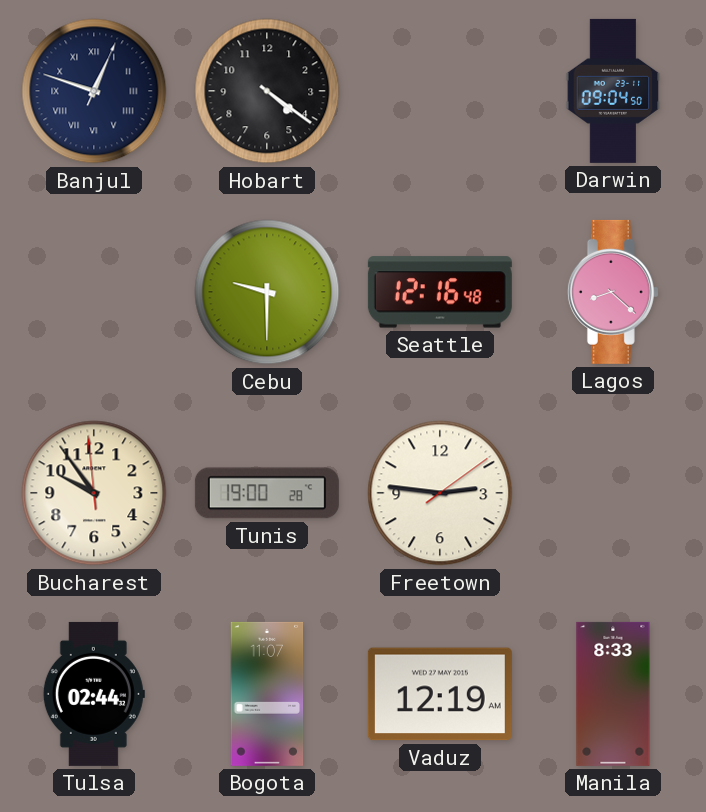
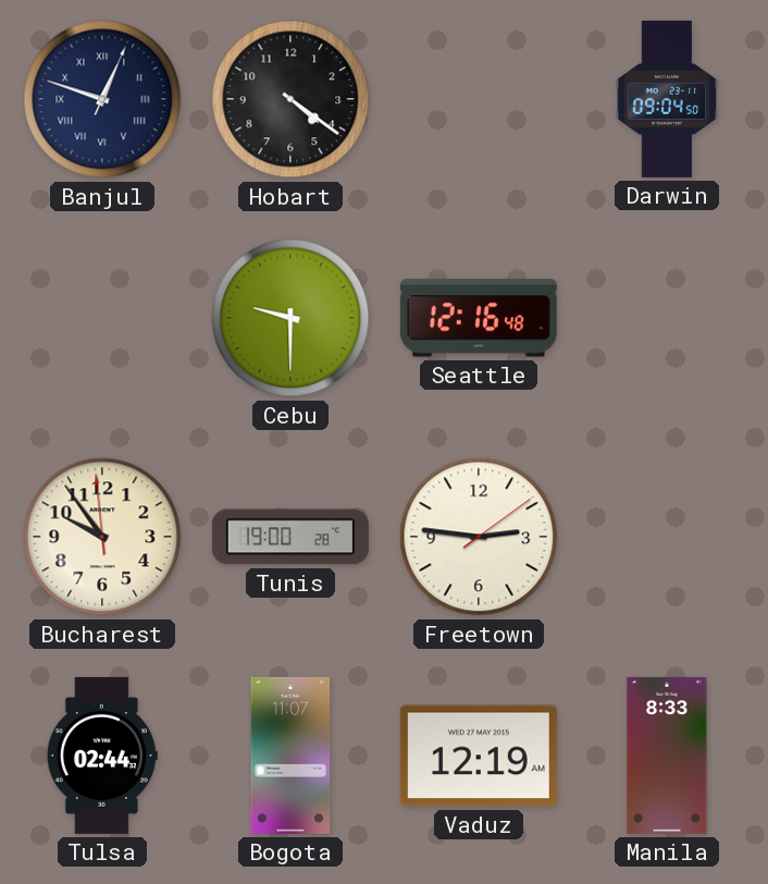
Lagos: 8:22 -> none (613, 292)
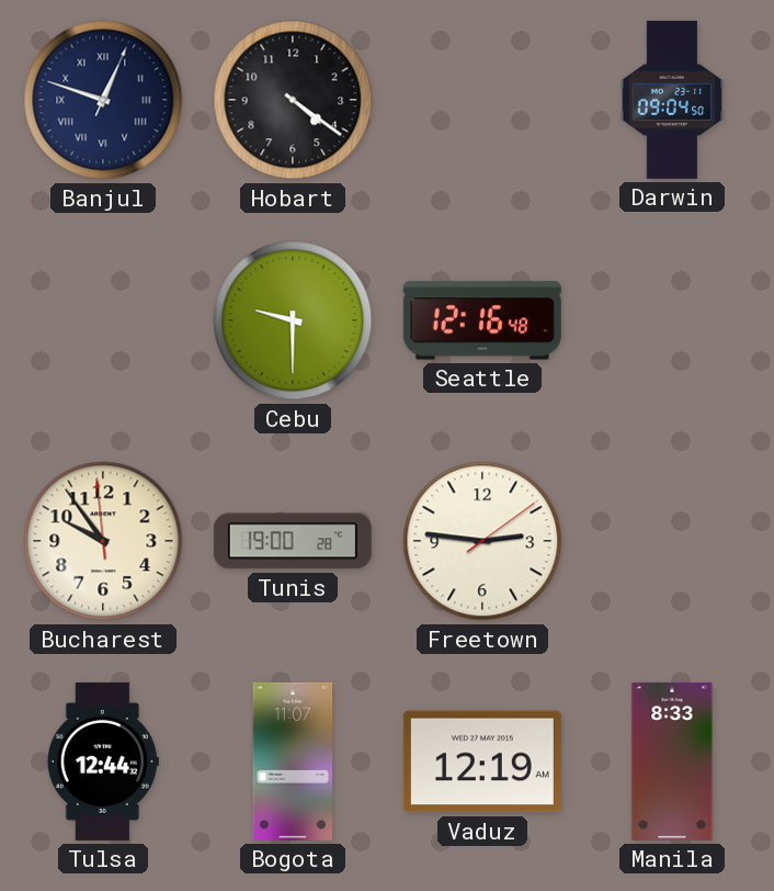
Tulsa: 02:44 -> 12:44 (103, 762)
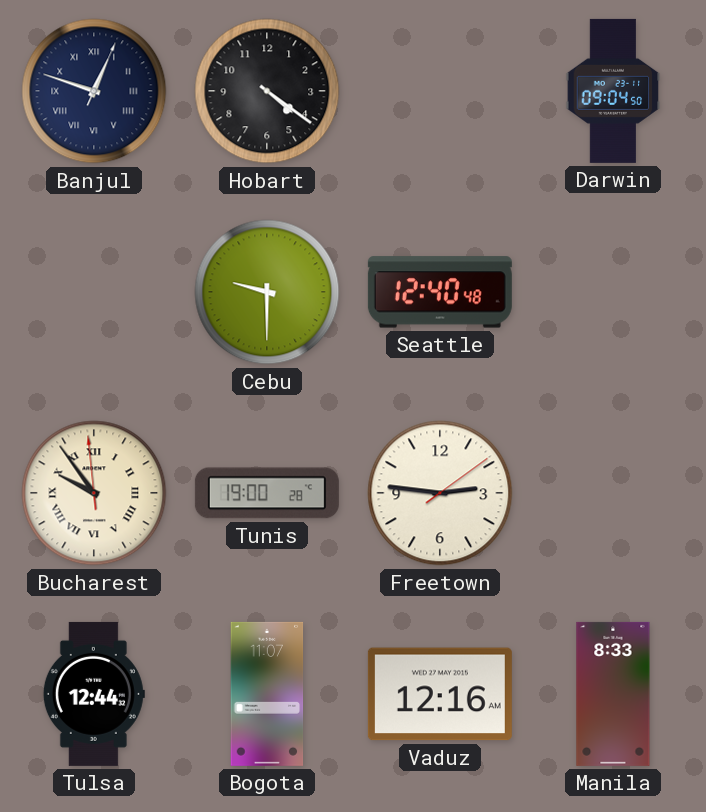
Seattle: 12:16 -> 12:40 (440, 292)
Bucharest numerals: Arabic -> Roman (94, 493)
Vaduz: 12:19 -> 12:16 (440, 694)
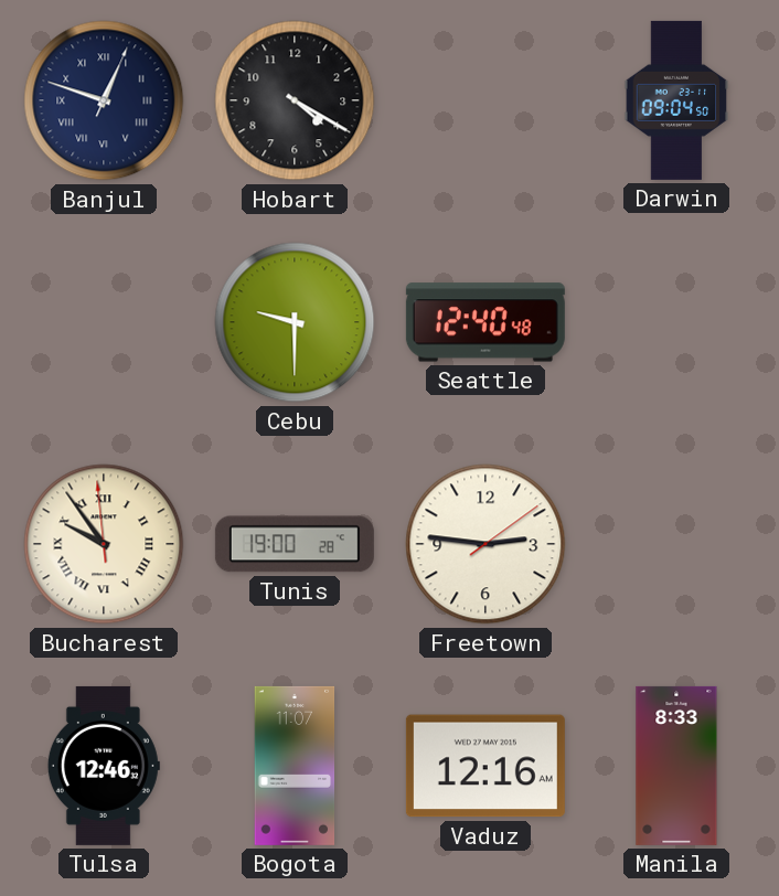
Hobart: 4:21 -> 4:20 (295, 100)
Tulsa: 12:44 -> 12:46 (104, 766)
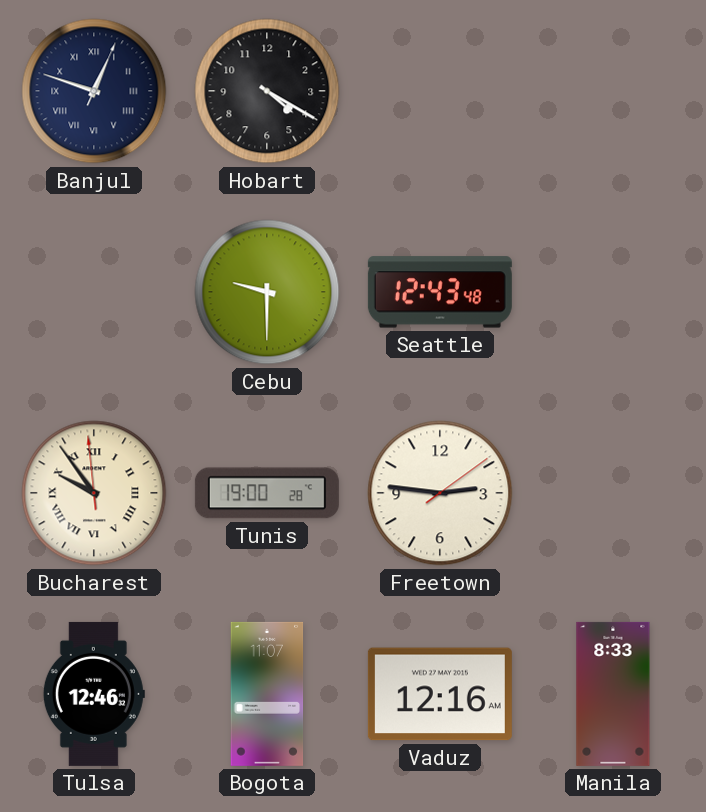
Darwin: 09:04 -> none (676, 100)
Seattle: 12:40 -> 12:43 (440, 292)
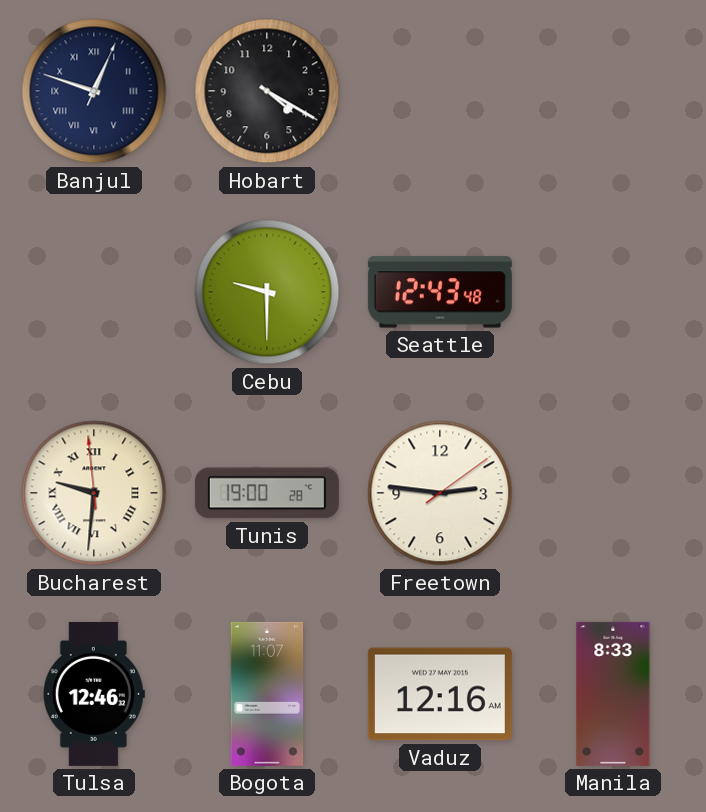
Bucharest: 9:53 -> 9:30 (94, 493)
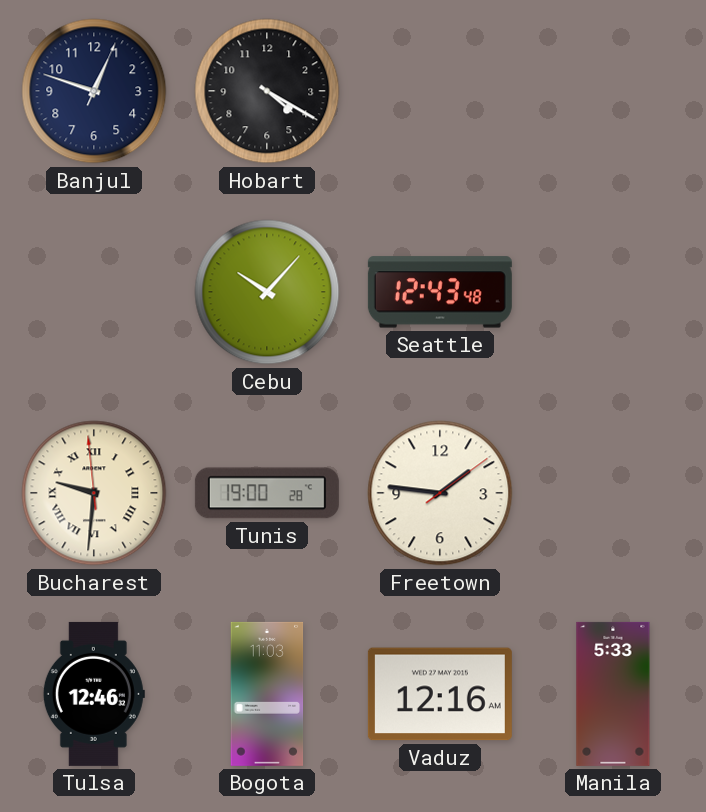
Banjul numerals: Roman -> Arabic (94, 91)
Cebu: 9:30 -> 10:07 (267, 292)
Freetown: 2:46 -> 1:46 (440, 493)
Bogota: 11:07 -> 11:03 (267, 694)
Manila: 8:33 -> 5:33 (613, 694)
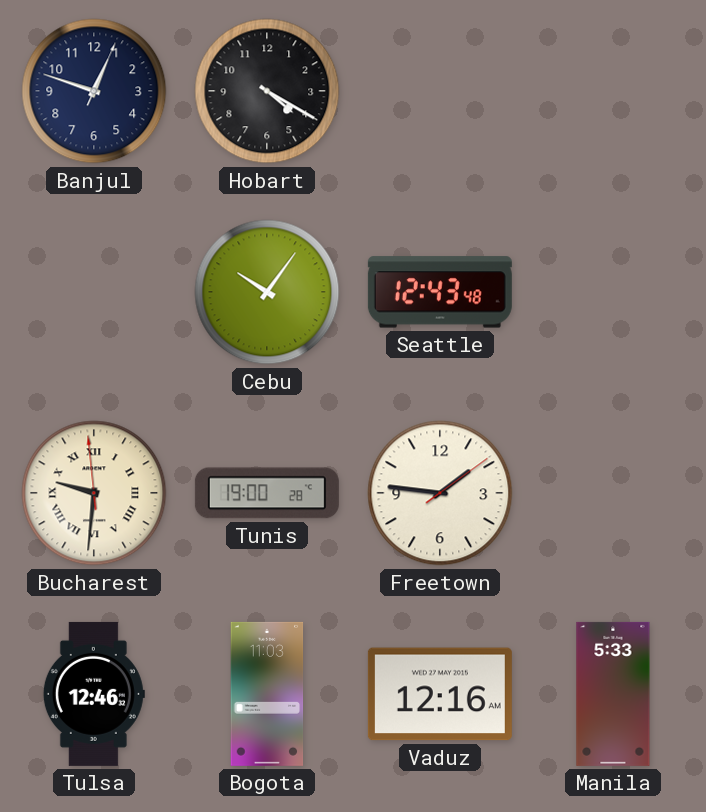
Cebu: 10:07 -> 10:06 (267, 292)
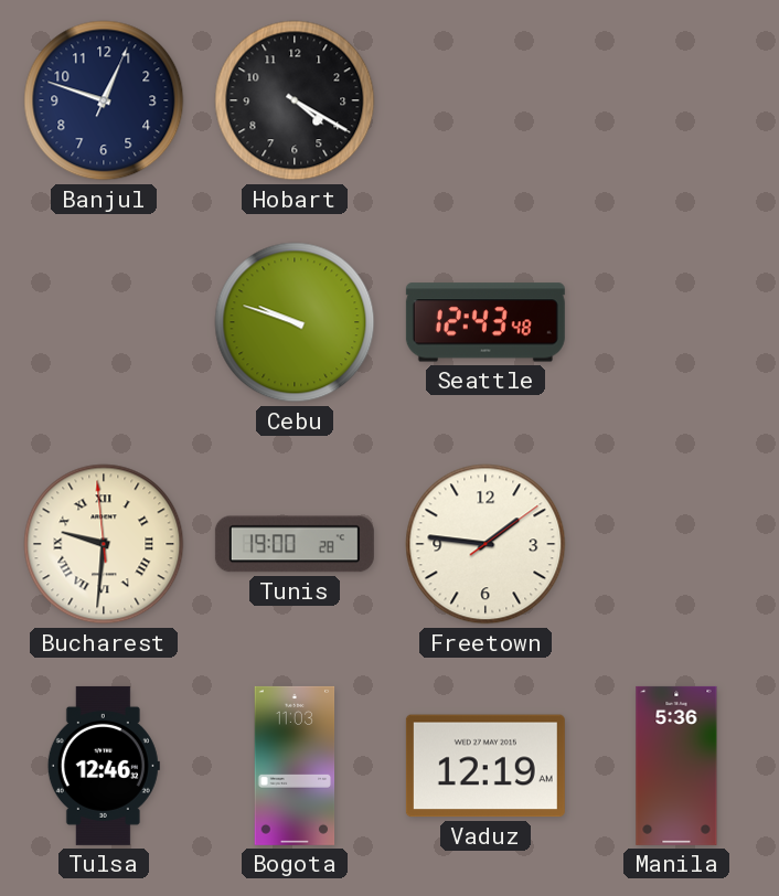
Cebu: 10:06 -> 9:48 (295, 322)
Vaduz: 12:16 -> 12:19 (485, 766)
Manila: 5:33 -> 5:36 (676, 766)
